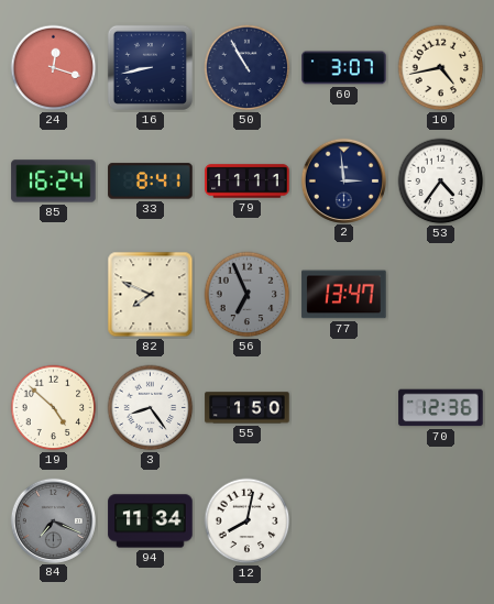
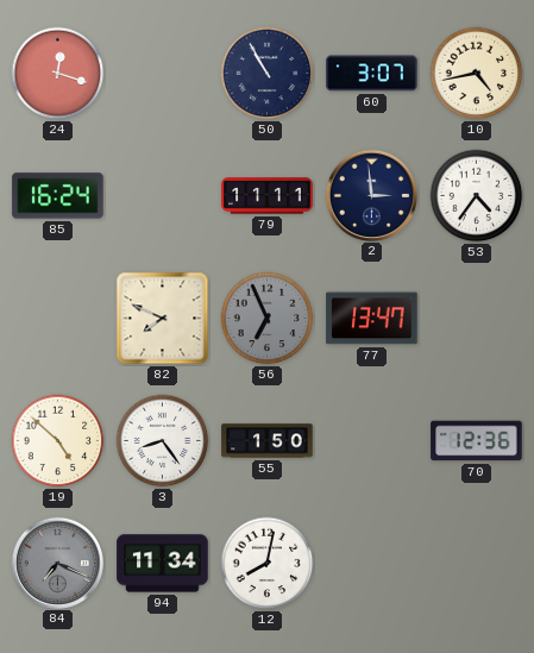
16: 8:43 -> none (150, 67)
33: 8:41 -> none (151, 182)
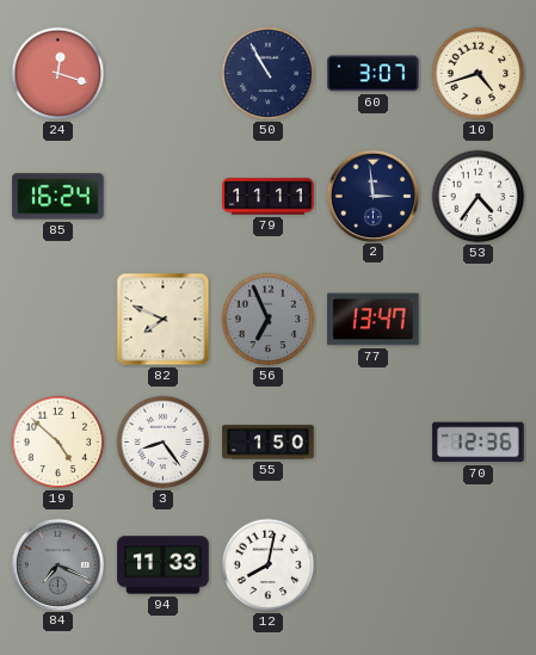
10: 4:43 -> 4:42 (479, 74)
94: 11:34 -> 11:33 (164, 566)
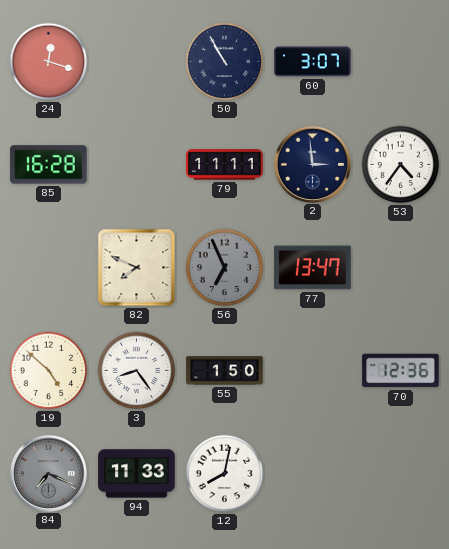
10: 4:42 -> none (479, 74)
85: 16:24 -> 16:28 (49, 165)
